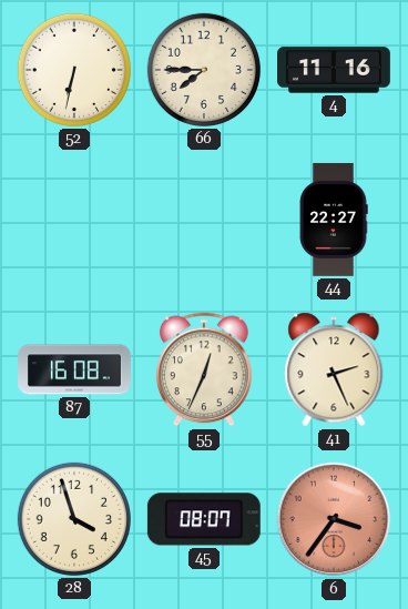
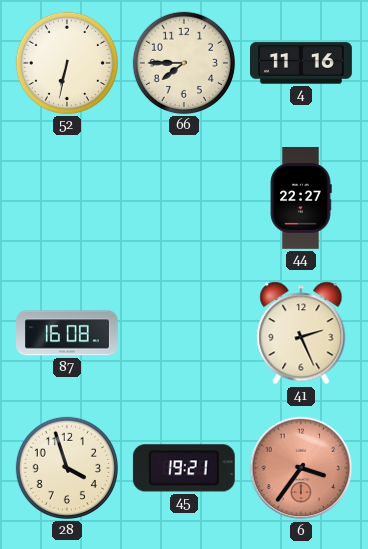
55: 12:34 -> none (204, 369)
45: 08:07 -> 19:21 (184, 468)
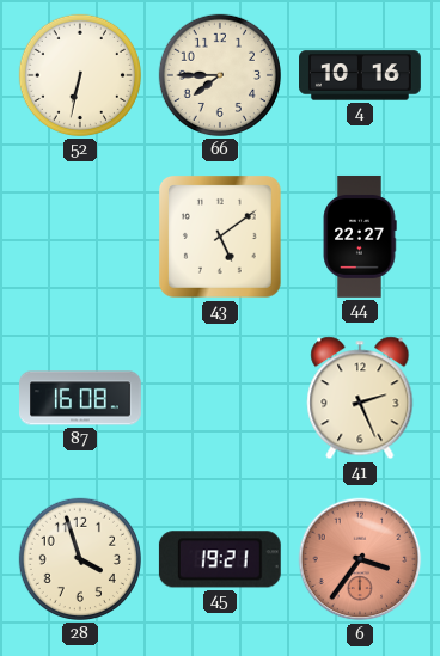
4: 11:16 -> 10:16 (361, 75)
43: none -> 5:09 (221, 238)
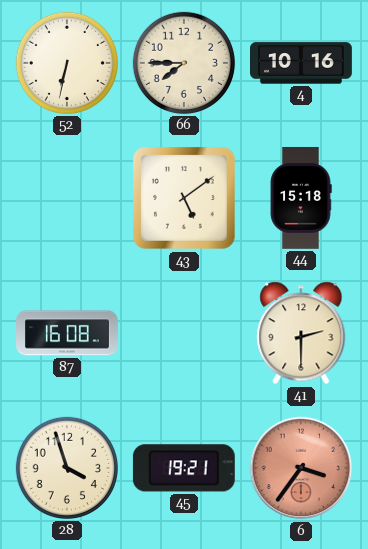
44: 22:27 -> 15:18 (301, 198)
41: 2:26 -> 2:30 (301, 333)
